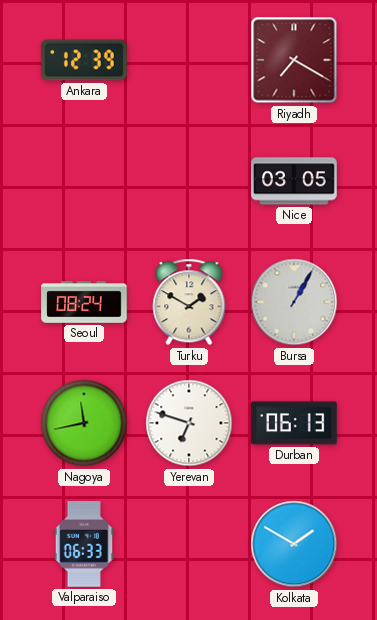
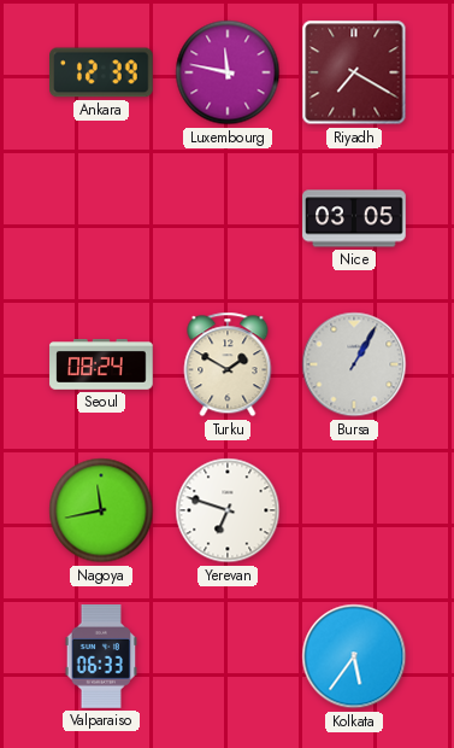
Luxembourg: none -> 11:47 (228, 72)
Durban: 06:13 -> none (294, 423)
Kolkata: 1:50 -> 5:36 (354, 656)
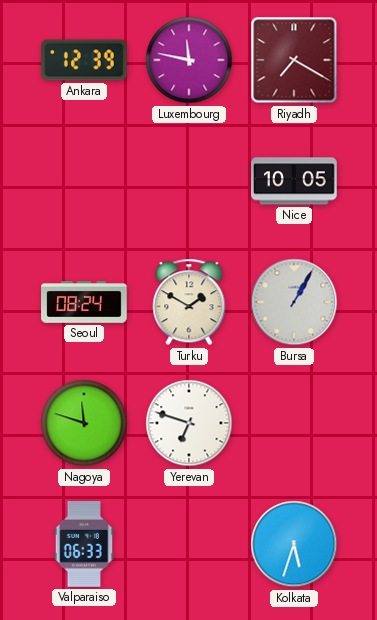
Nice: 03:05 -> 10:05 (294, 181)
Nagoya: 11:43 -> 11:48 (84, 423)
Kolkata: 5:36 -> 5:33 (294, 544)
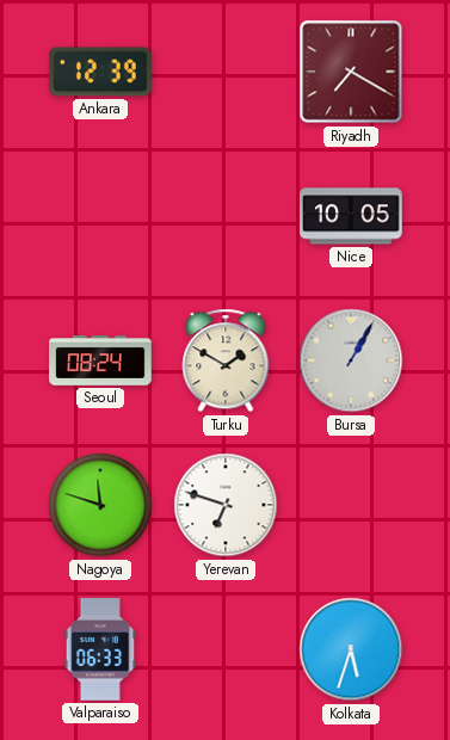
Luxembourg: 11:47 -> none (189, 60)
